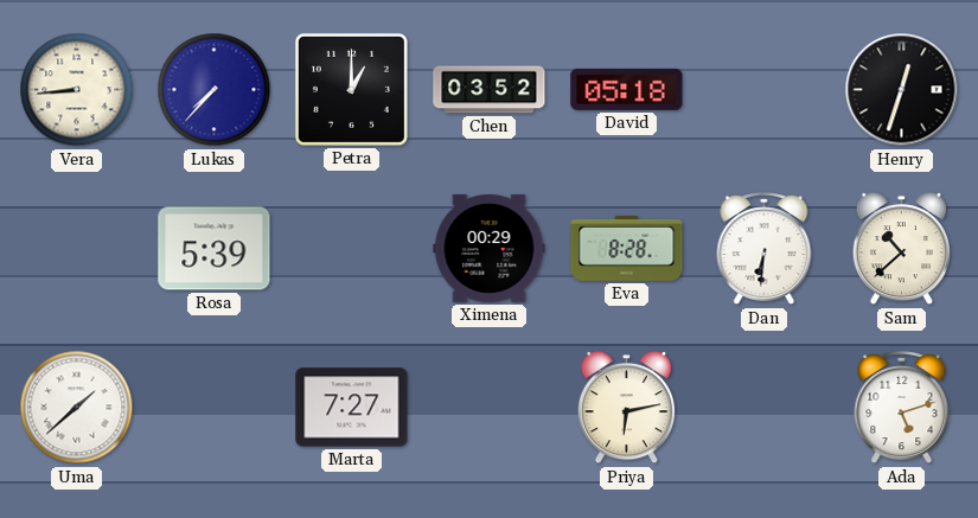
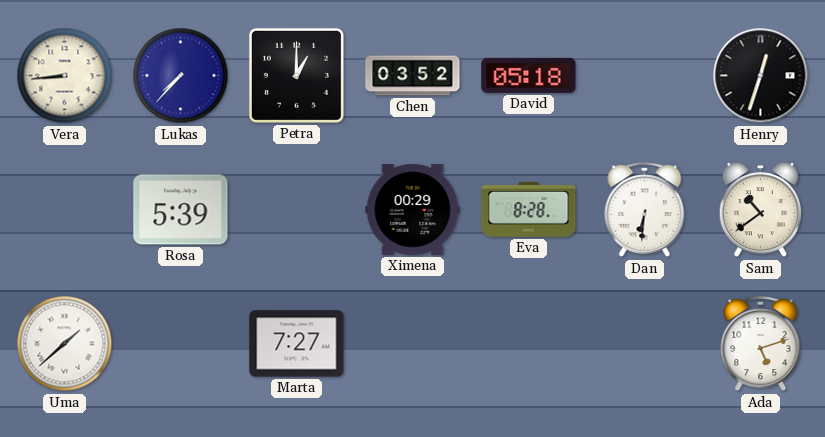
Sam: 10:38 -> 10:39 (760, 211)
Priya: 6:13 -> none (626, 409)
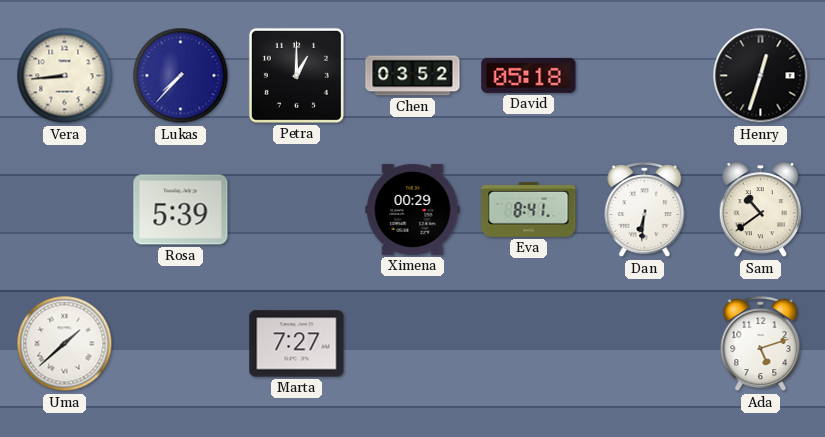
Eva: 8:28 -> 8:41 (529, 209)
